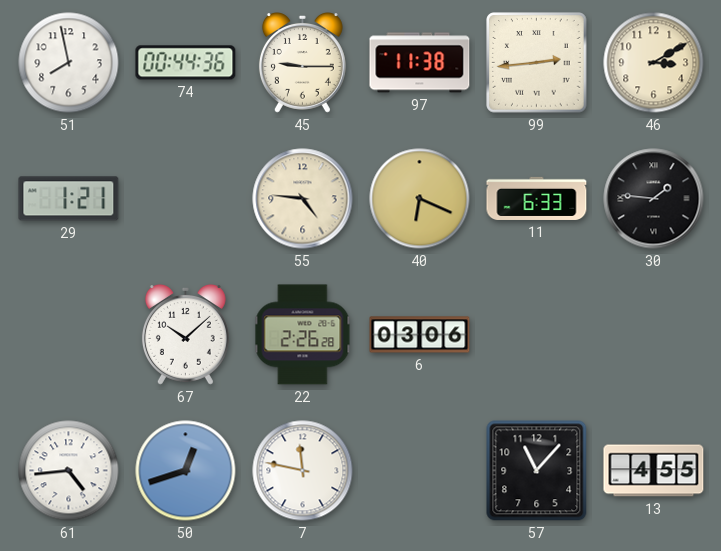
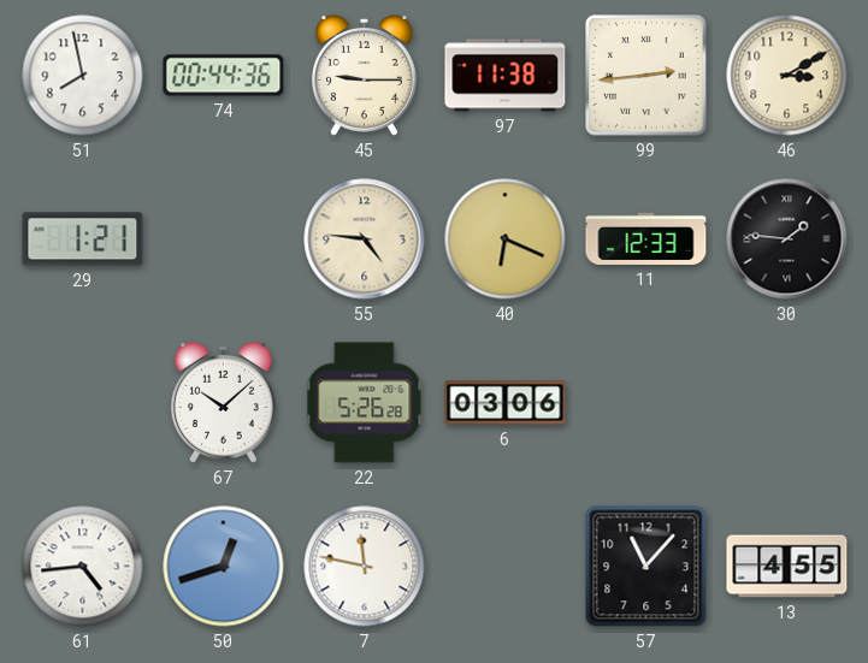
11: 6:33 -> 12:33 (646, 238)
22: 2:26 -> 5:26 (365, 403)
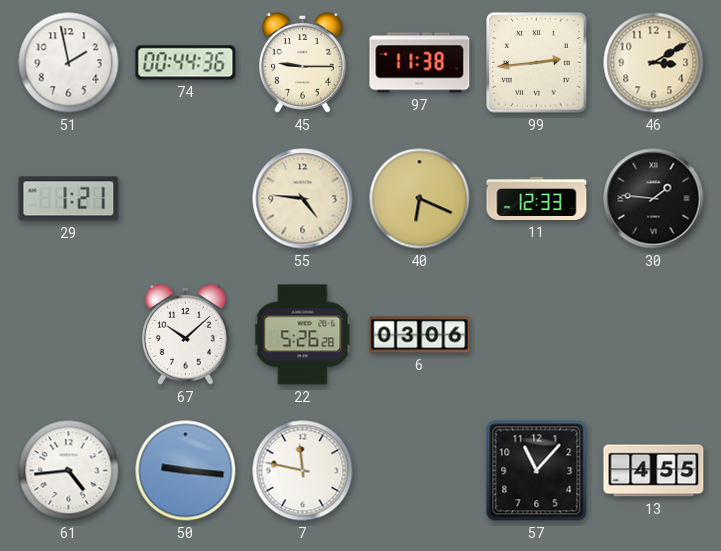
51: 7:58 -> 1:58 (69, 63)
50: 12:42 -> 9:16 (186, 471)
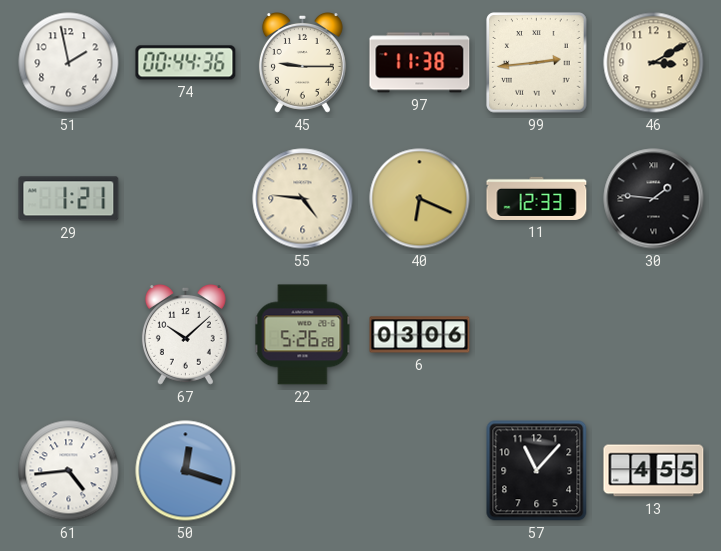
50: 9:16 -> 12:18 (186, 471)
7: 11:47 -> none (303, 471)
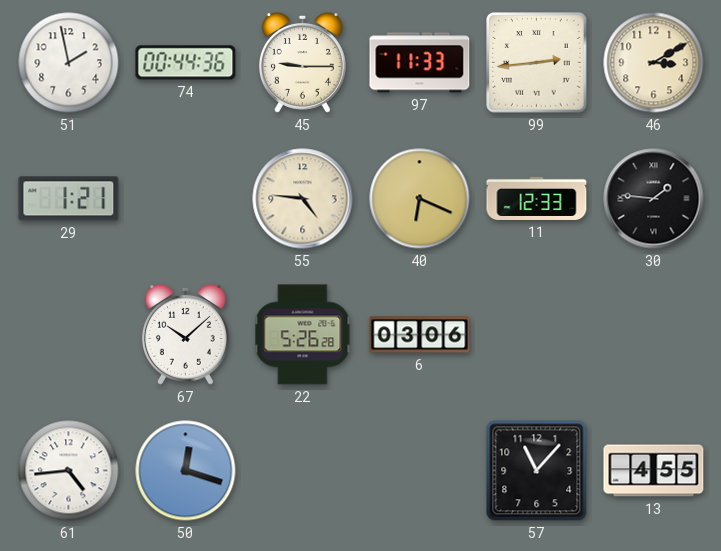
97: 11:38 -> 11:33 (420, 63)
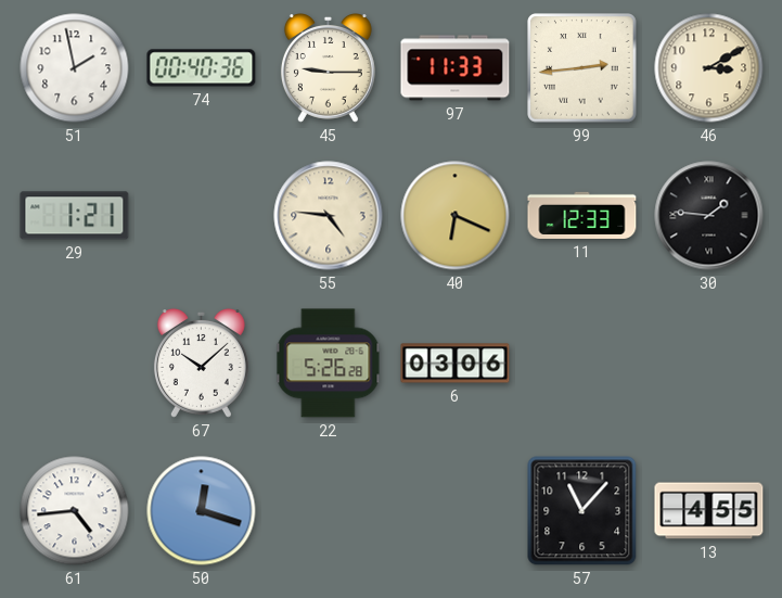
74: 00:44 -> 00:40 (202, 68)
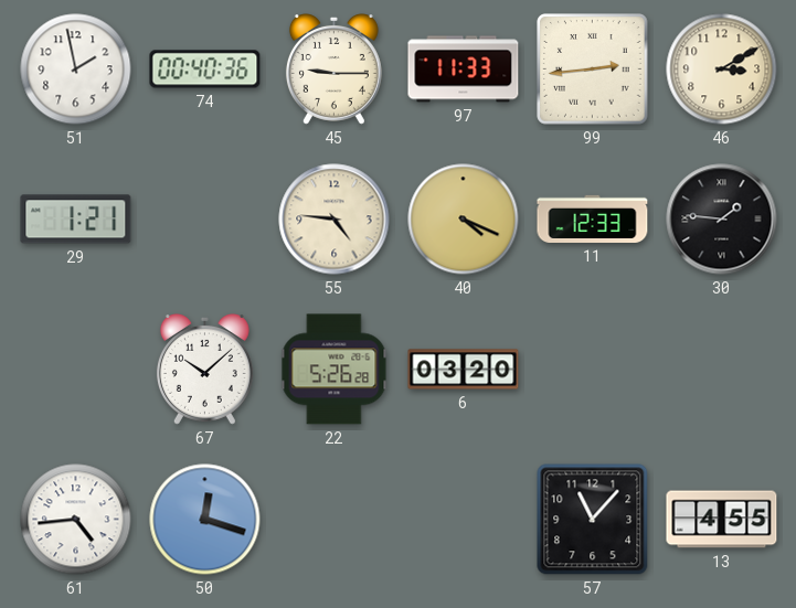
40: 6:19 -> 4:19 (464, 220)
6: 03:06 -> 03:20 (464, 370)
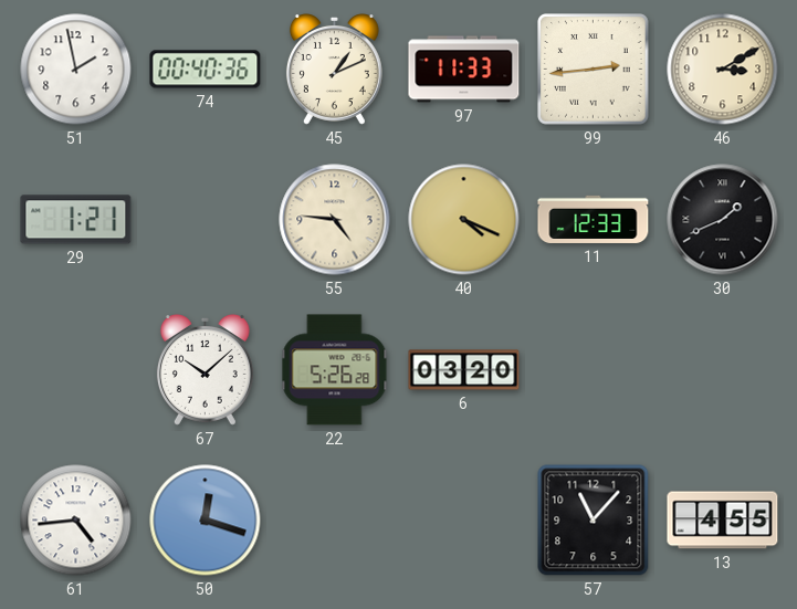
45: 9:15 -> 1:11 (334, 70)
30: 1:46 -> 1:41 (723, 220)
